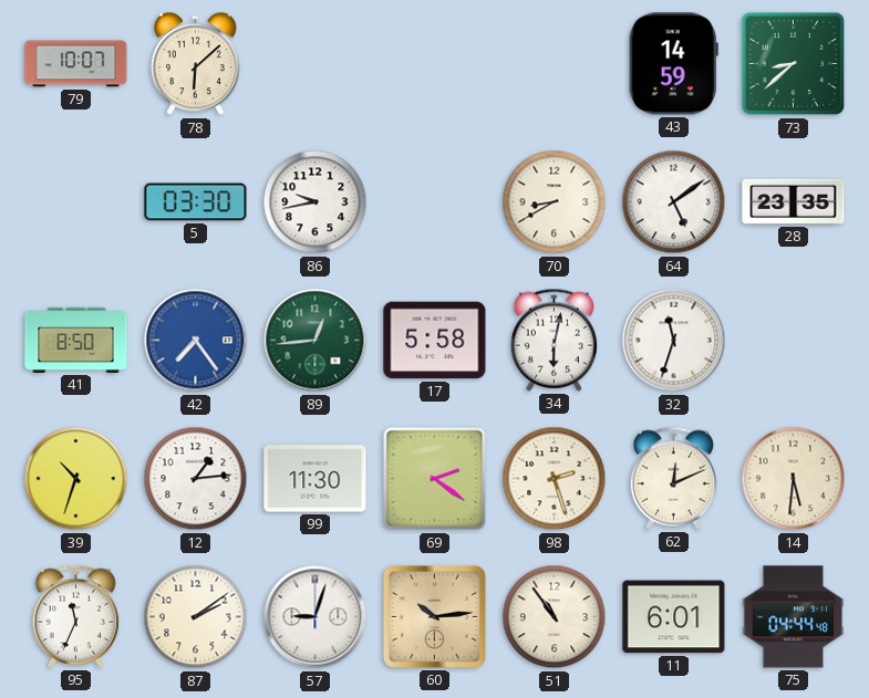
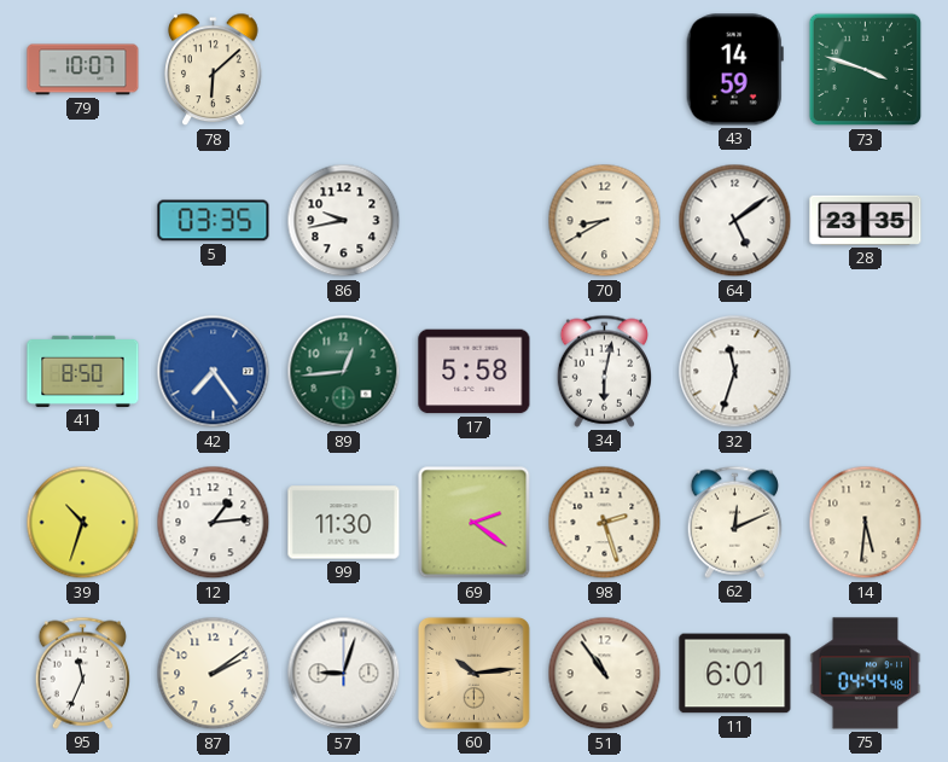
73: 8:38 -> 3:48 (866, 70)
5: 03:30 -> 03:35 (214, 221)
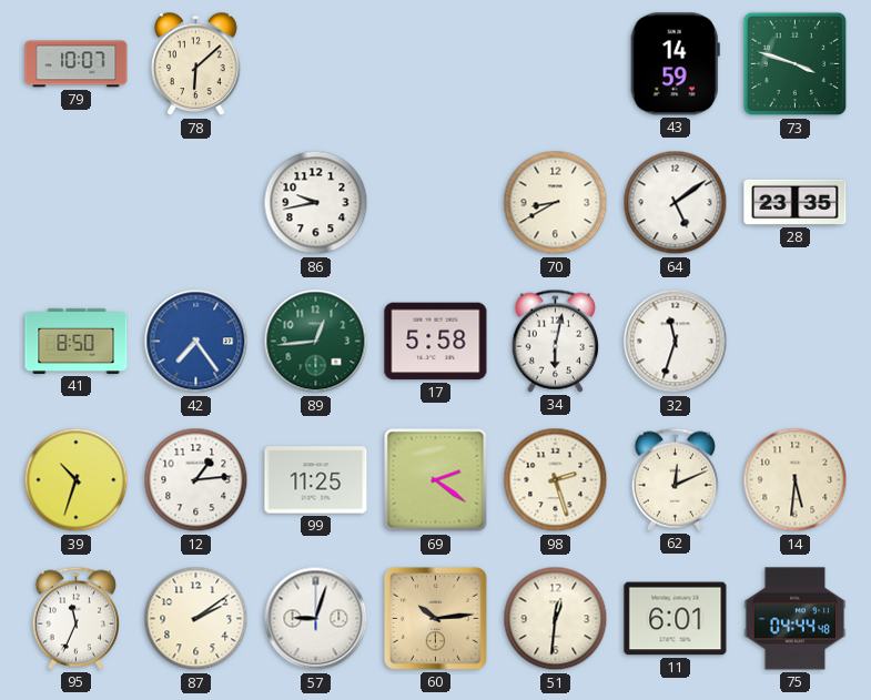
5: 03:35 -> none (214, 221)
99: 11:30 -> 11:25 (316, 480)
51: 10:54 -> 12:31 (556, 619)
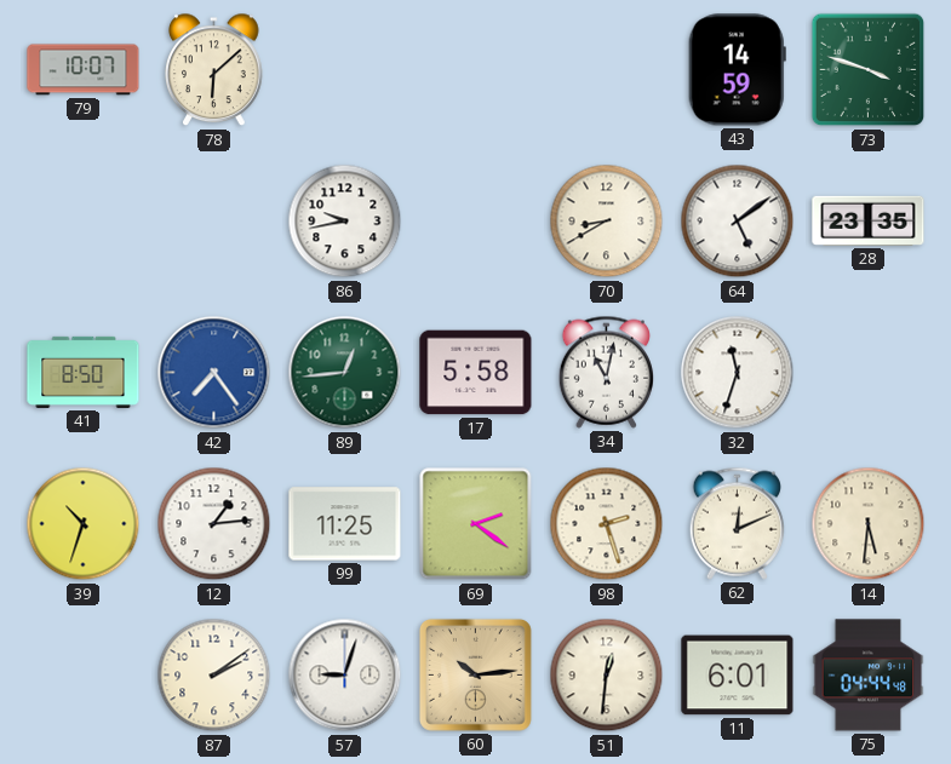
34: 6:02 -> 11:02 (606, 372)
95: 11:34 -> none (75, 618)
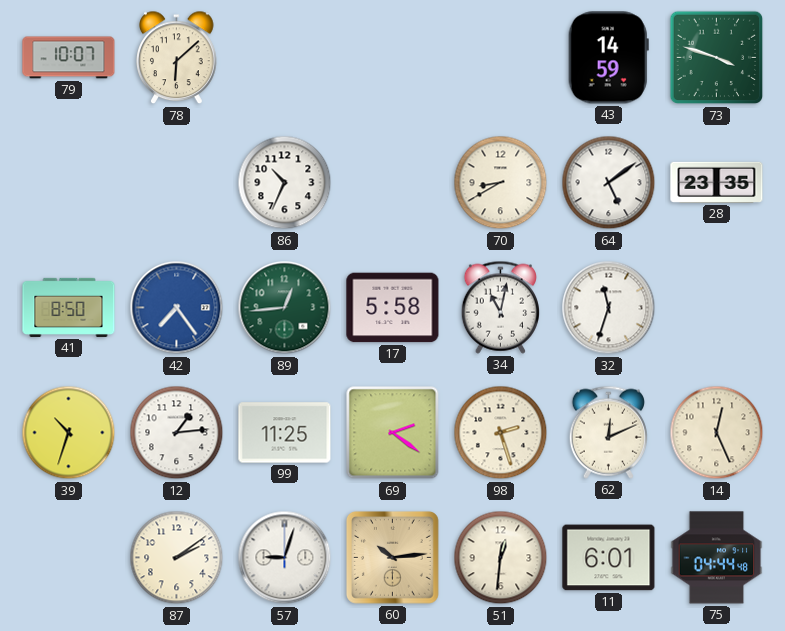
86: 9:43 -> 10:34 (285, 183)
14: 5:31 -> 12:26 (717, 433)
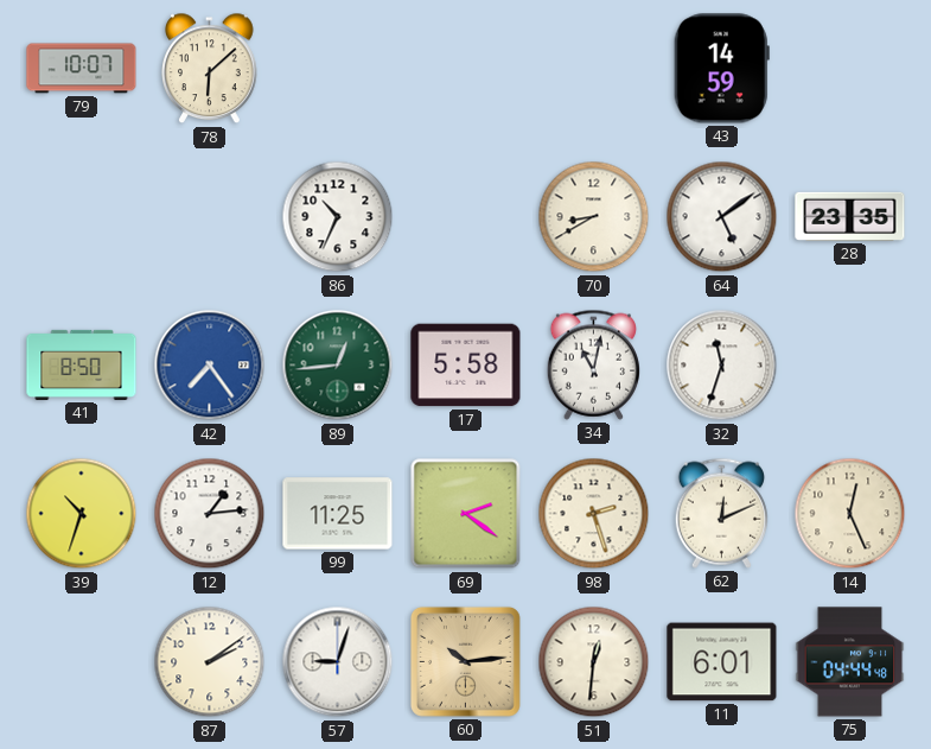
73: 3:48 -> none (717, 58)
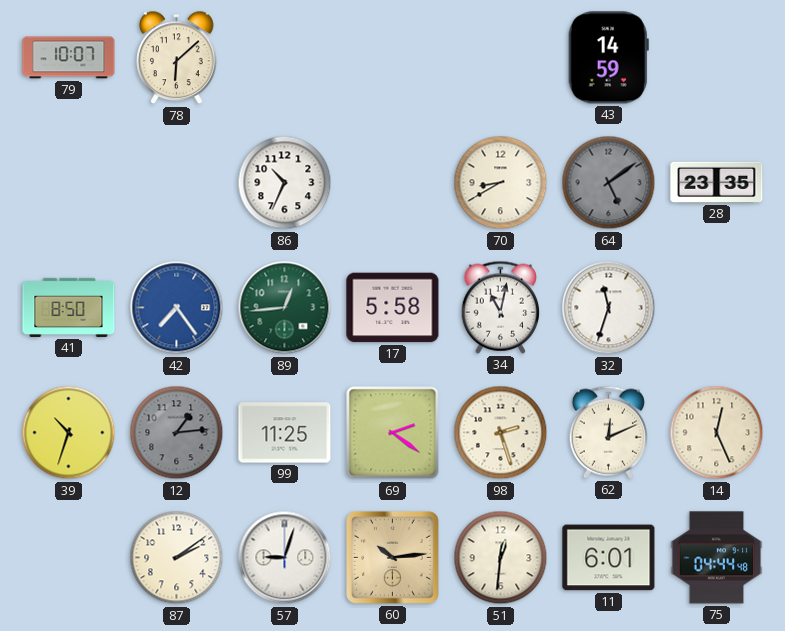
64 dial: white -> grey (609, 183)
12 dial: white -> grey (177, 433)
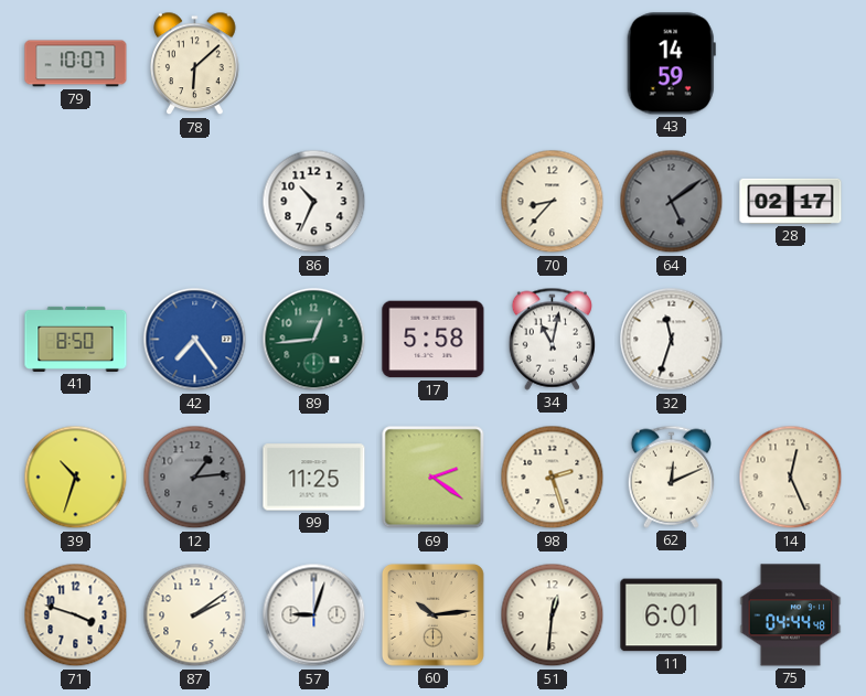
70: 8:40 -> 8:37 (553, 202)
28: 23:35 -> 02:17 (791, 201)
71: none -> 3:48 (76, 615)
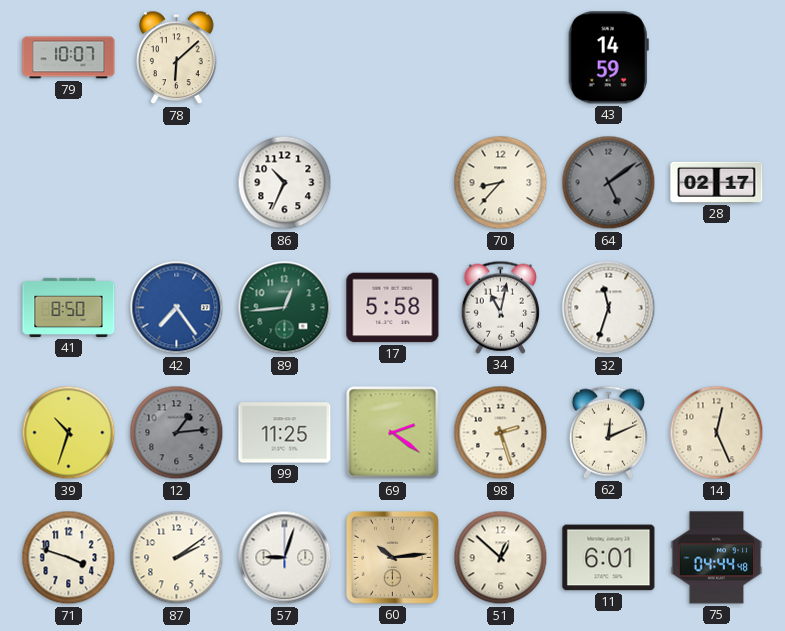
51: 12:31 -> 12:52 (501, 558)
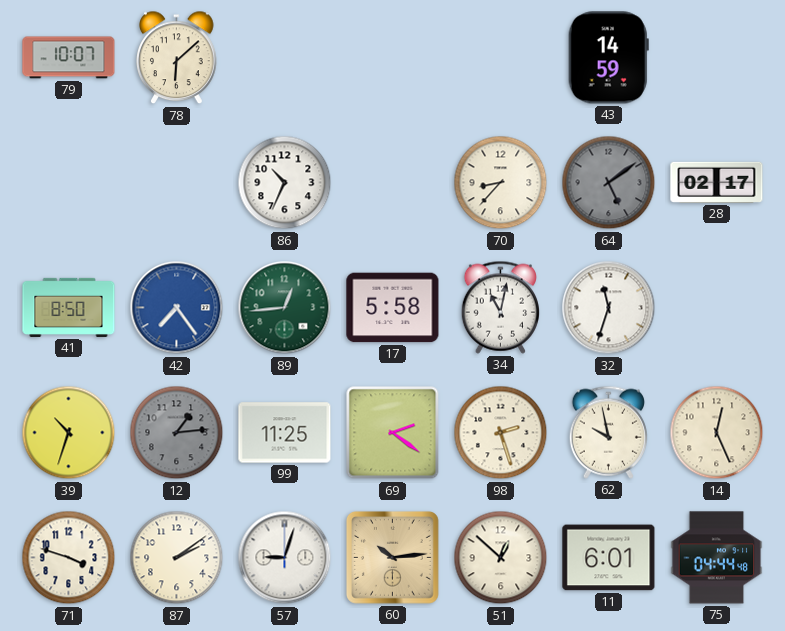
62: 12:11 -> 9:58 (608, 432)
